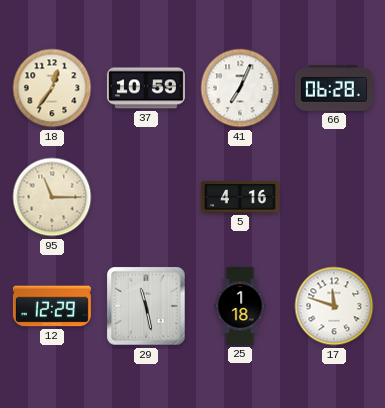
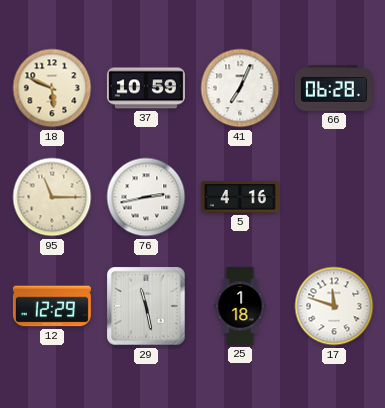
18: 12:36 -> 5:49 (52, 88)
76: none -> 2:43 (146, 197)
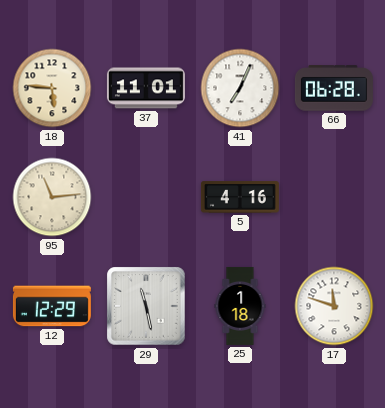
18: 5:49 -> 5:46 (52, 88)
37: 10:59 -> 11:01 (146, 88)
95: 11:15 -> 11:14 (52, 197)
76: 2:43 -> none (146, 197)
